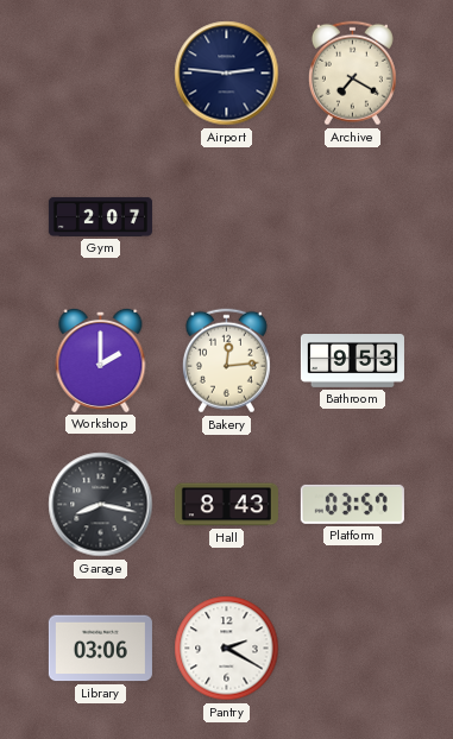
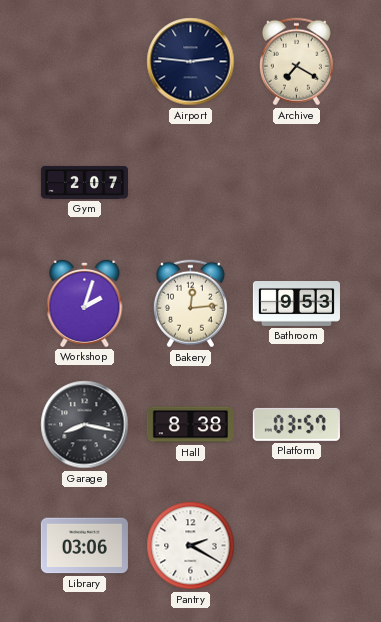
Workshop: 2:00 -> 2:03 (85, 303)
Hall: 8:43 -> 8:38 (190, 425)
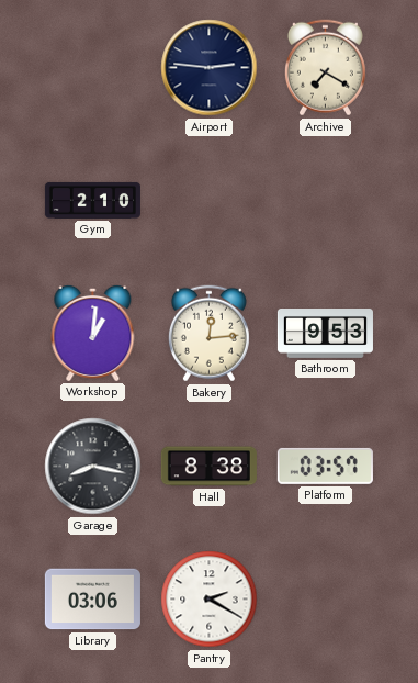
Gym: 2:07 -> 2:10 (92, 200)
Workshop: 2:03 -> 1:01 (93, 333)
